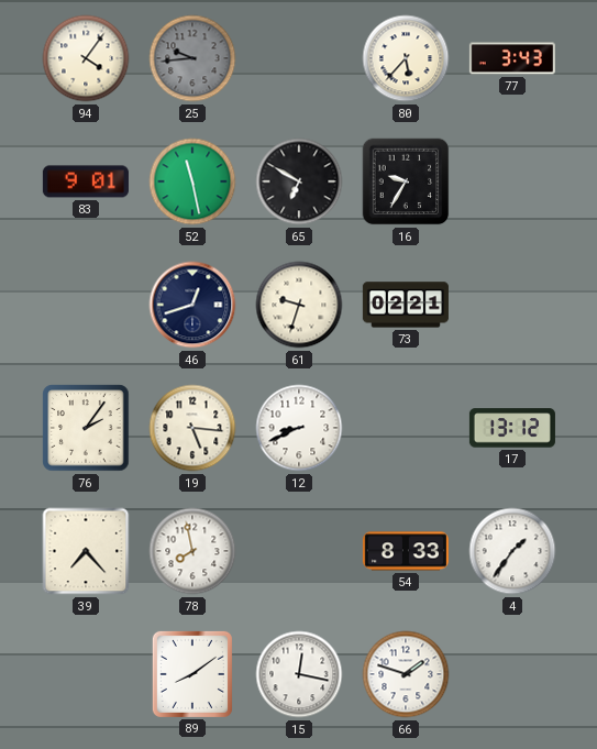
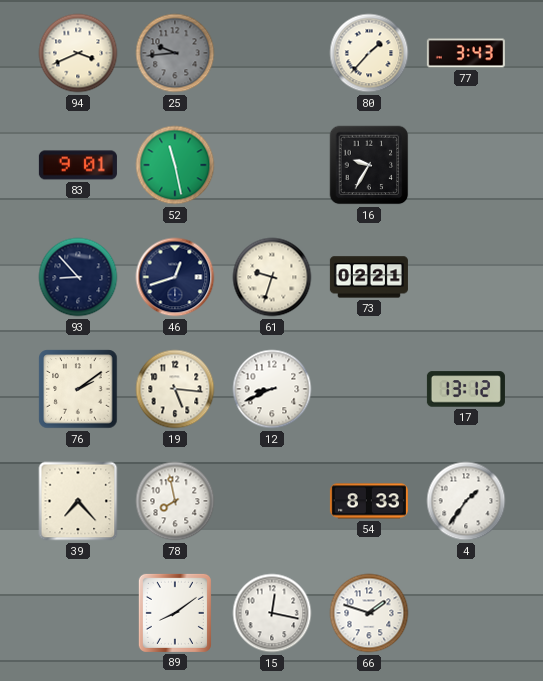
94: 4:06 -> 3:41 (78, 53)
80: 5:37 -> 1:37 (369, 53)
65: 6:50 -> none (299, 181)
93: none -> 8:53 (78, 277)
76: 2:06 -> 2:09 (78, 389)
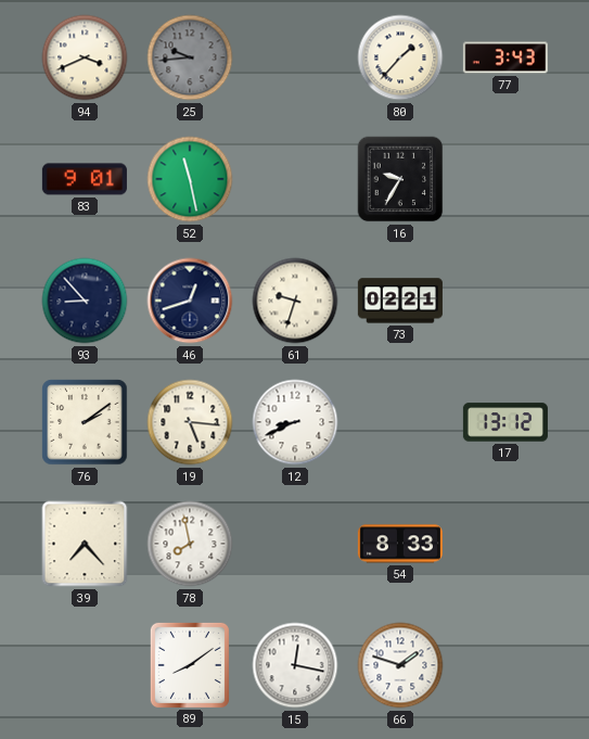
4: 1:36 -> none (466, 501)
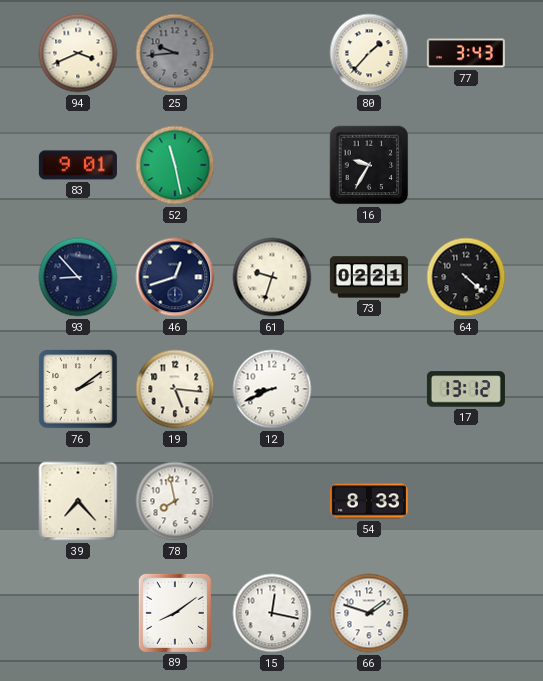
64: none -> 4:22 (466, 277)
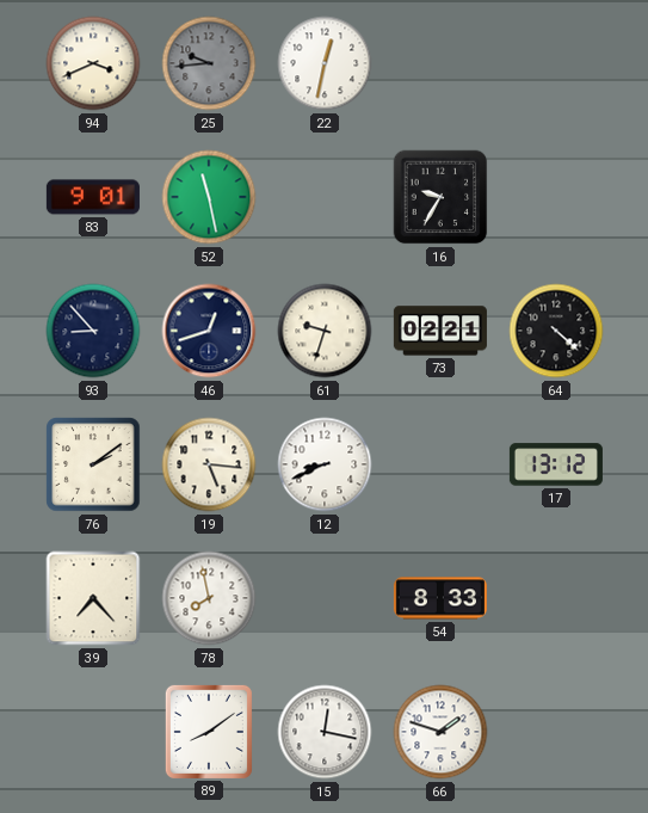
22: none -> 12:32 (325, 63)
80: 1:37 -> none (369, 53)
77: 3:43 -> none (466, 53)
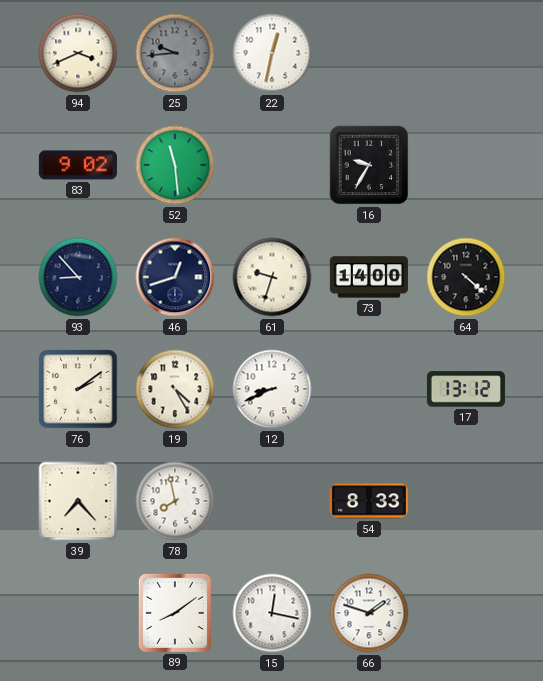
83: 9:01 -> 9:02 (78, 165)
52: 11:28 -> 11:29 (175, 165)
73: 02:21 -> 14:00 (369, 277)
19: 5:16 -> 4:25 (175, 389)
